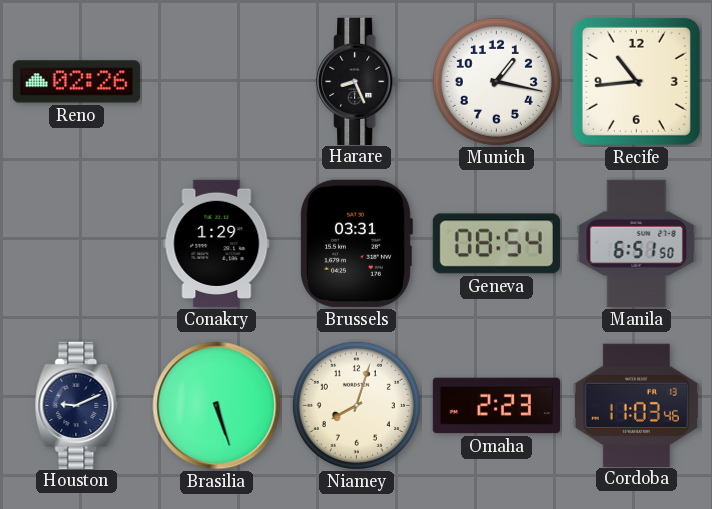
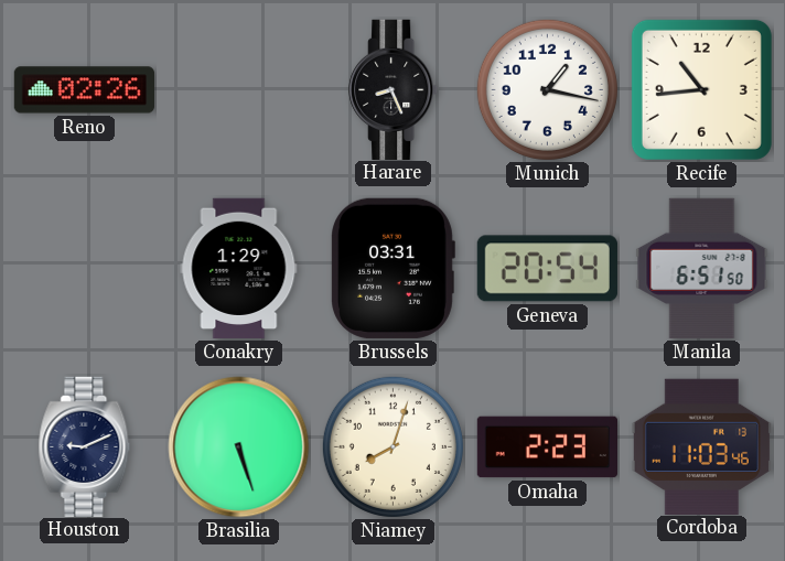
Geneva: 08:54 -> 20:54 (547, 269)
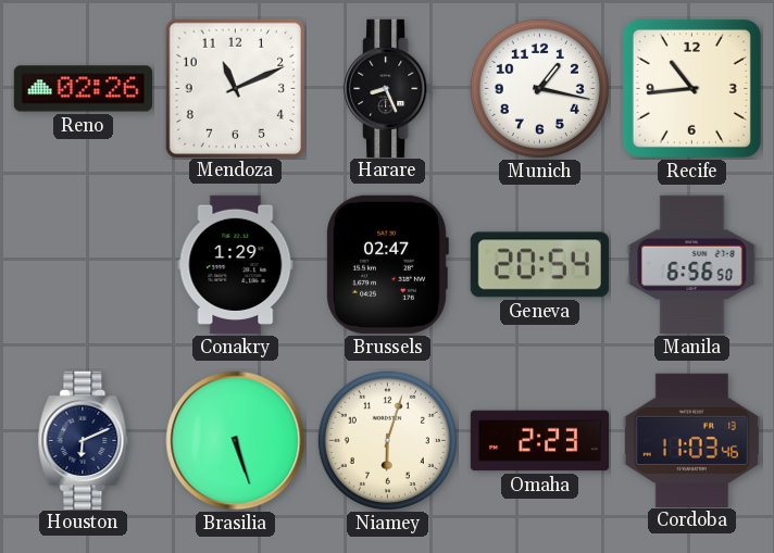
Mendoza: none -> 11:11 (235, 88)
Brussels: 03:31 -> 02:47 (387, 264)
Manila: 6:51 -> 6:56 (692, 264)
Houston: 9:11 -> 6:11 (84, 440)
Niamey: 8:03 -> 6:03 (387, 440)
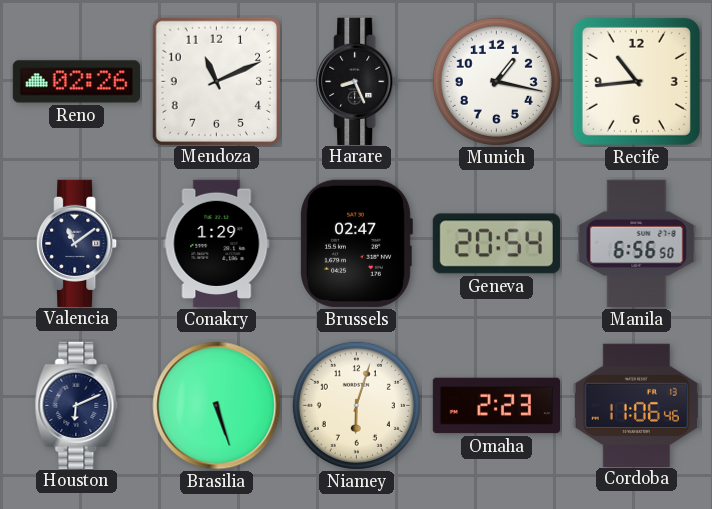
Valencia: none -> 11:09 (77, 243)
Cordoba: 11:03 -> 11:06 (636, 405)
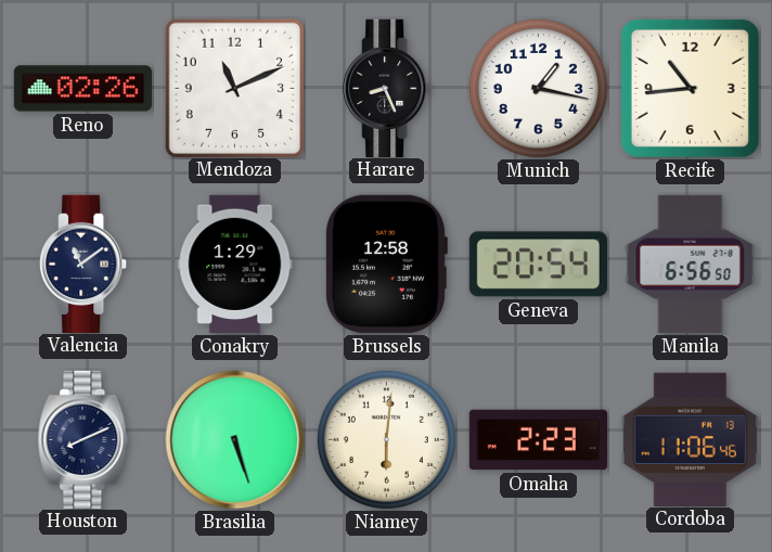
Brussels: 02:47 -> 12:58 (386, 264)
Houston: 6:11 -> 8:11 (83, 439)
Niamey: 6:03 -> 6:01 (386, 439)
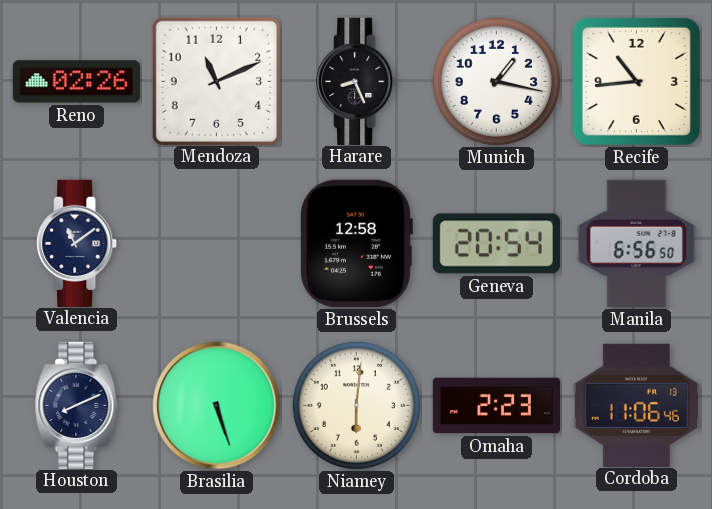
Conakry: 1:29 -> none (235, 264)
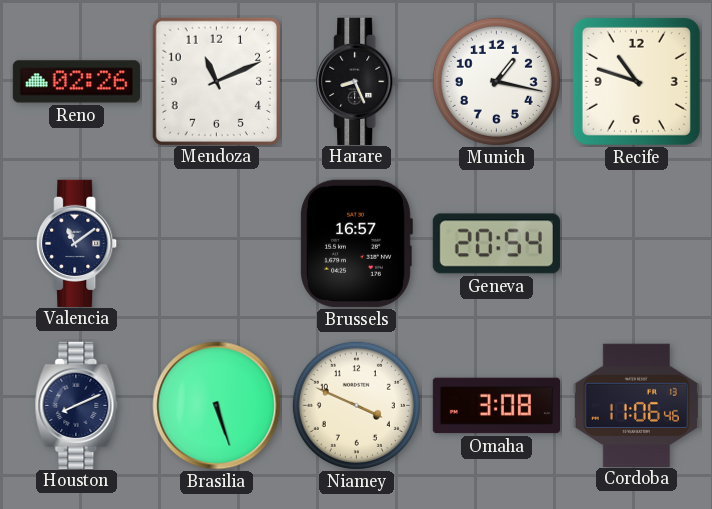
Recife: 10:44 -> 10:48 (636, 81)
Brussels: 12:58 -> 16:57 (356, 243)
Manila: 6:56 -> none (637, 243)
Niamey: 6:01 -> 3:49 (356, 405)
Omaha: 2:23 -> 3:08 (496, 406)
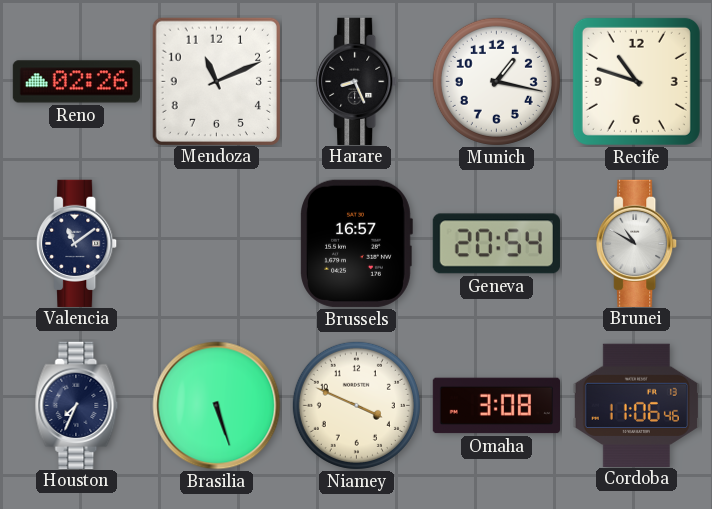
Brunei: none -> 10:50 (637, 243)
Houston: 8:11 -> 7:34 (77, 405)
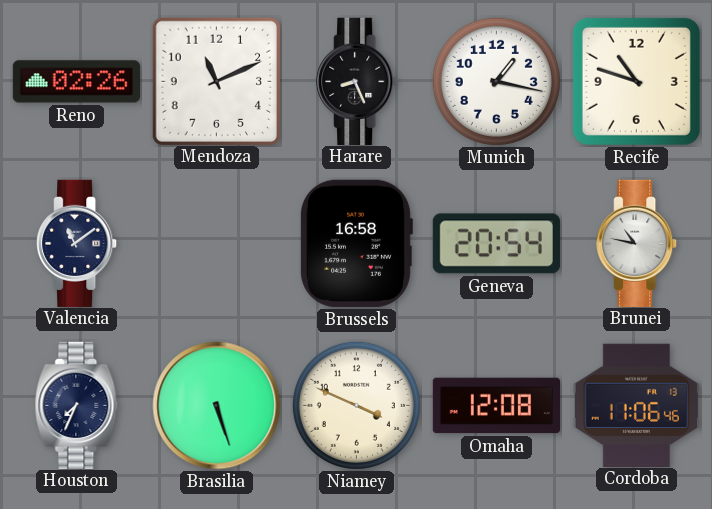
Brussels: 16:57 -> 16:58 (356, 243)
Brunei: 10:50 -> 10:47 (637, 243)
Omaha: 3:08 -> 12:08 (496, 406)
